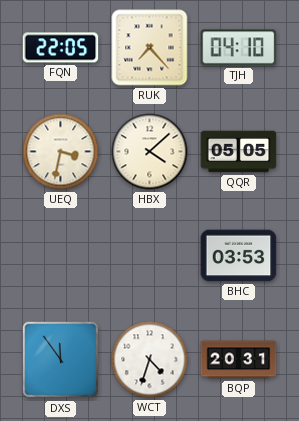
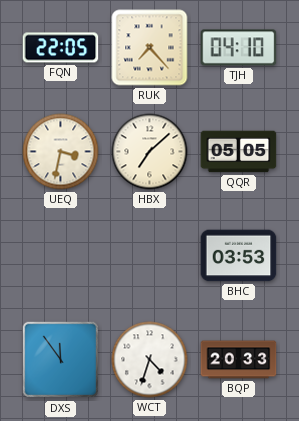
HBX: 4:08 -> 7:08 (150, 152)
BQP: 20:31 -> 20:33 (239, 360)
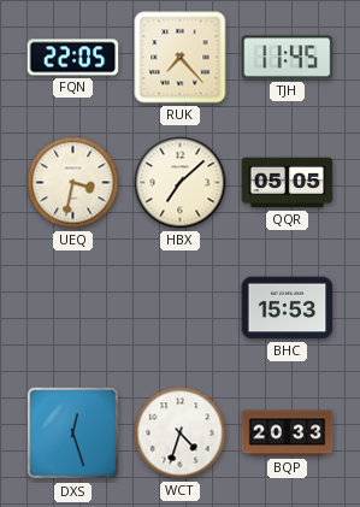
TJH: 04:10 -> 11:45 (288, 58)
BHC: 03:53 -> 15:53 (288, 308)
DXS: 11:54 -> 12:27 (73, 434)
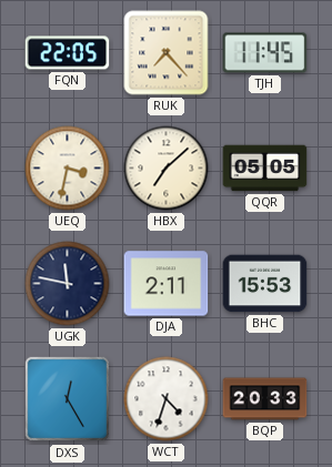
UGK: none -> 11:47 (68, 284)
DJA: none -> 2:11 (167, 284)
DXS: 12:27 -> 12:25 (68, 399)
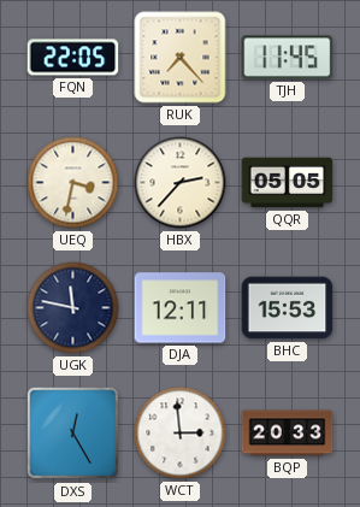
HBX: 7:08 -> 2:37 (181, 183)
DJA: 2:11 -> 12:11 (181, 308)
WCT: 4:33 -> 2:59 (181, 434)
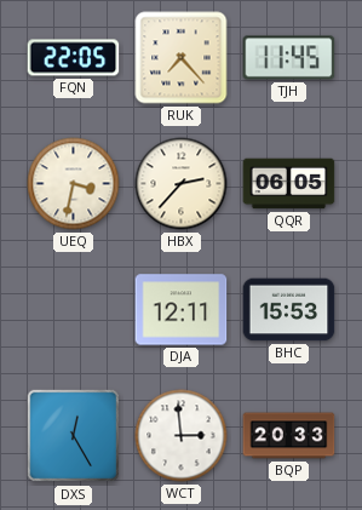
QQR: 05:05 -> 06:05 (289, 184)
UGK: 11:47 -> none (73, 308)
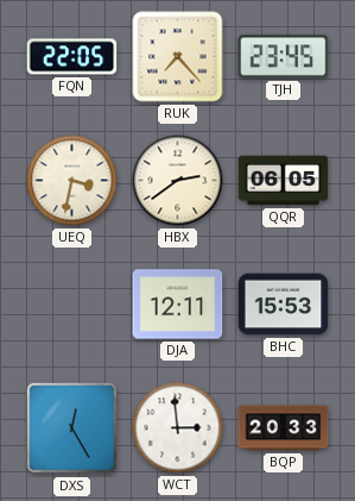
TJH: 11:45 -> 23:45 (284, 57)
HBX: 2:37 -> 2:39 (178, 181)
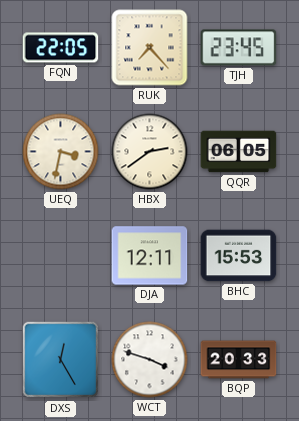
WCT: 2:59 -> 3:48 (150, 360)
